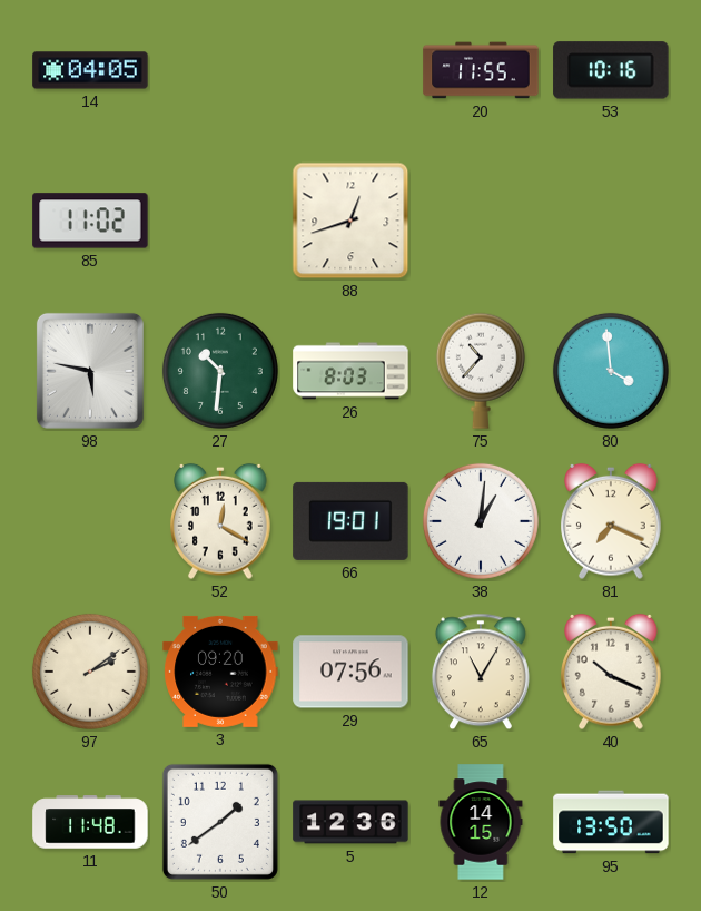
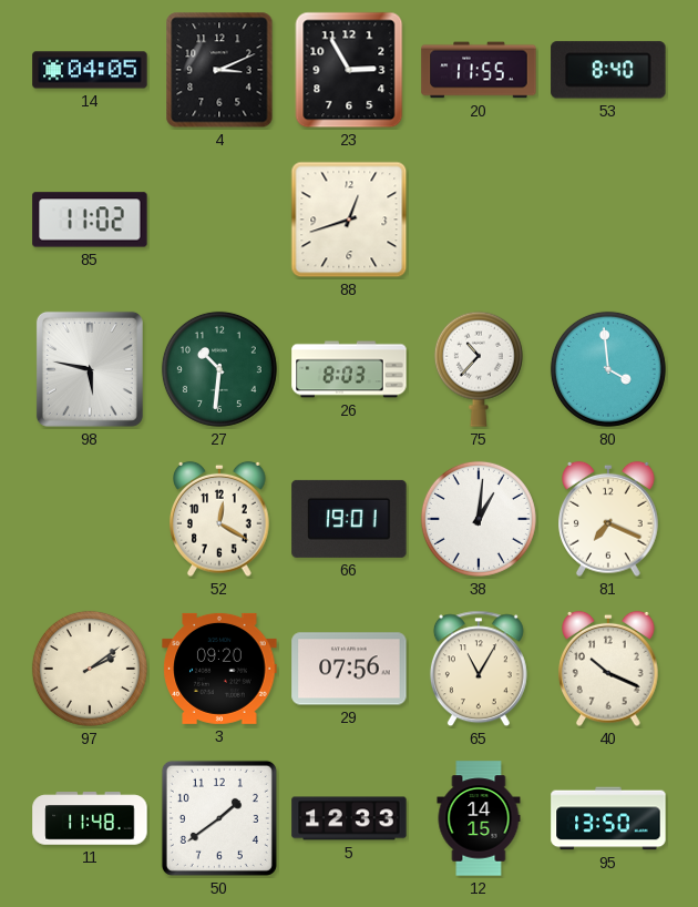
4: none -> 3:11 (219, 70)
23: none -> 2:55 (349, 70)
53: 10:16 -> 8:40 (608, 70)
5: 12:36 -> 12:33 (349, 818)
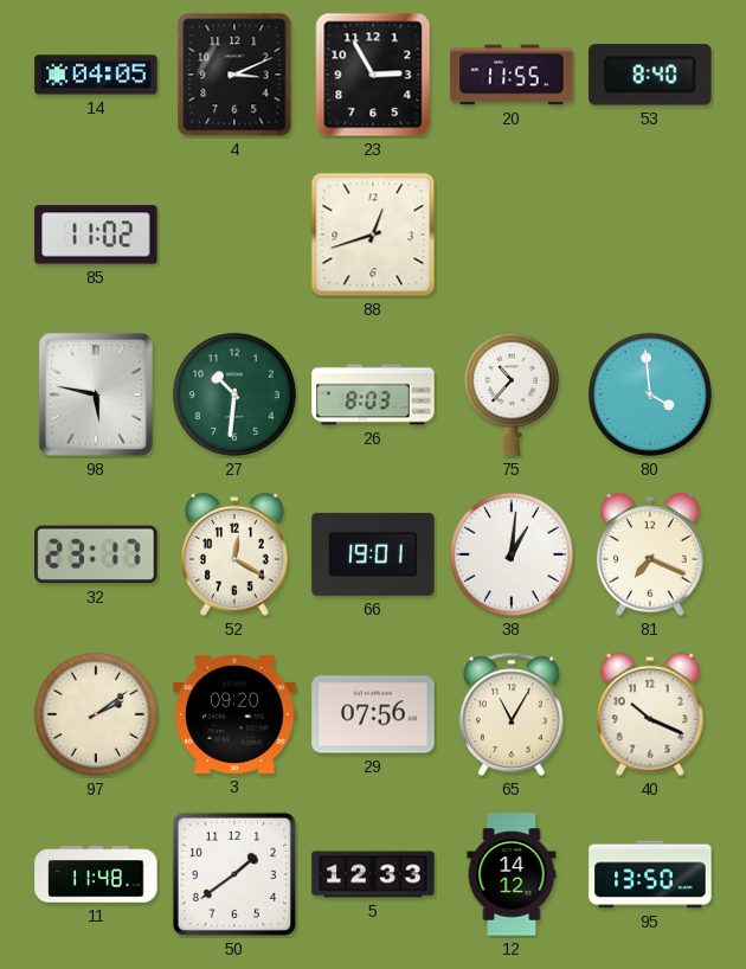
32: none -> 23:17 (96, 554)
12: 14:15 -> 14:12 (512, 874)
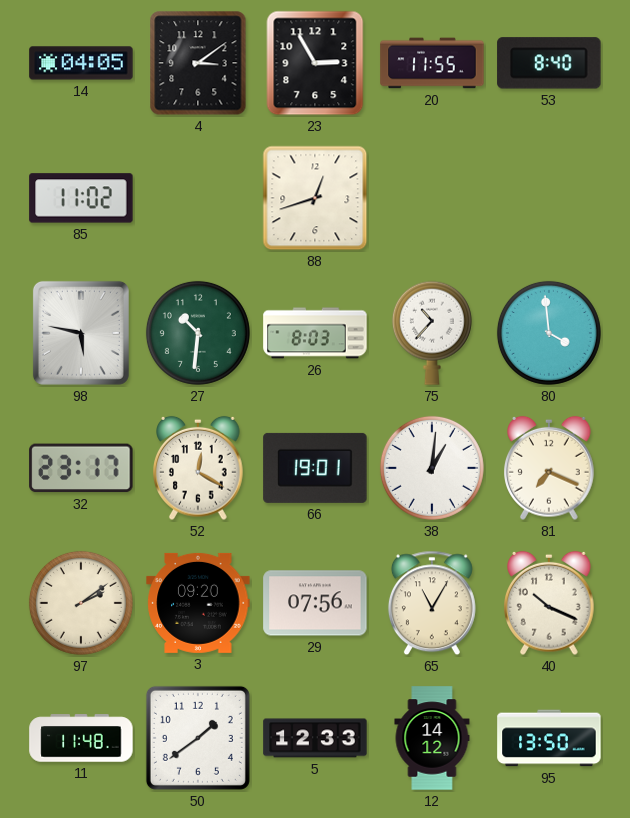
4: 3:11 -> 3:09 (198, 63)
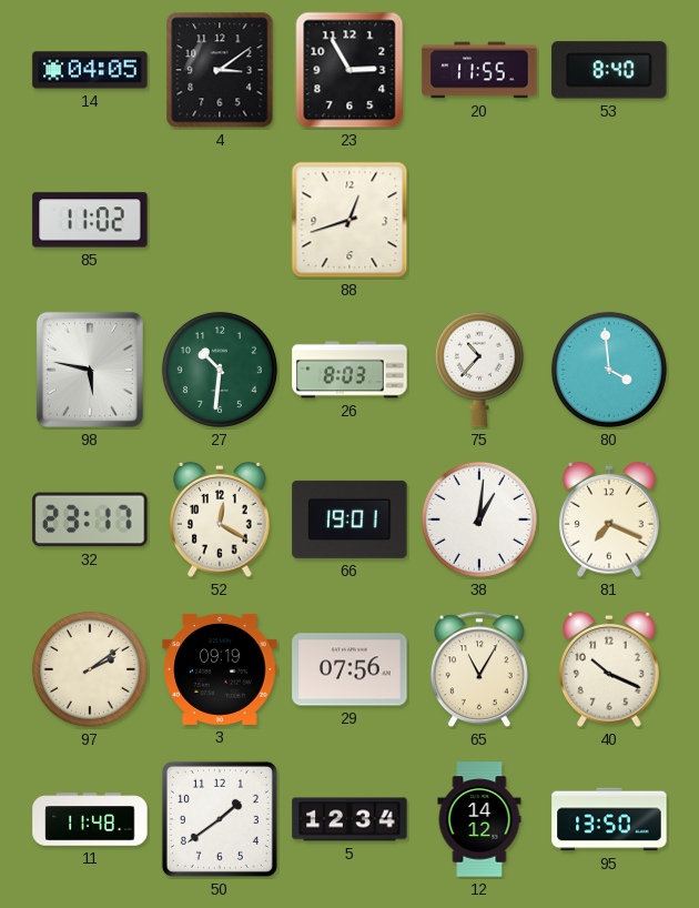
3: 09:20 -> 09:19 (220, 669)
5: 12:33 -> 12:34 (349, 819)
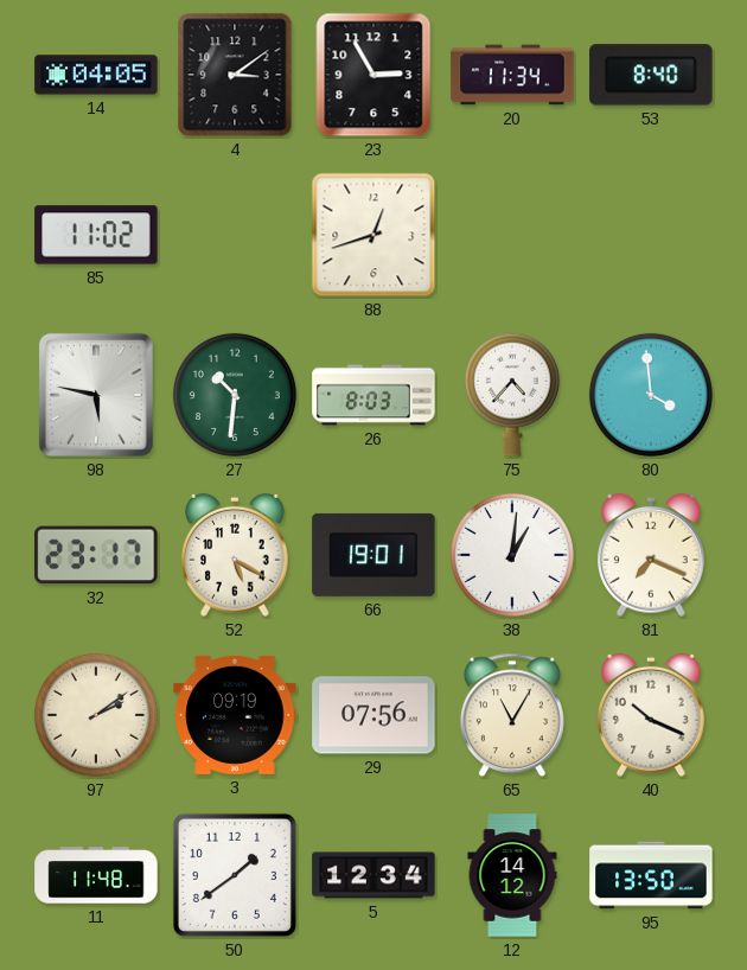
20: 11:55 -> 11:34 (512, 75)
75: 10:37 -> 4:37 (512, 395)
52: 12:20 -> 5:20 (235, 555)
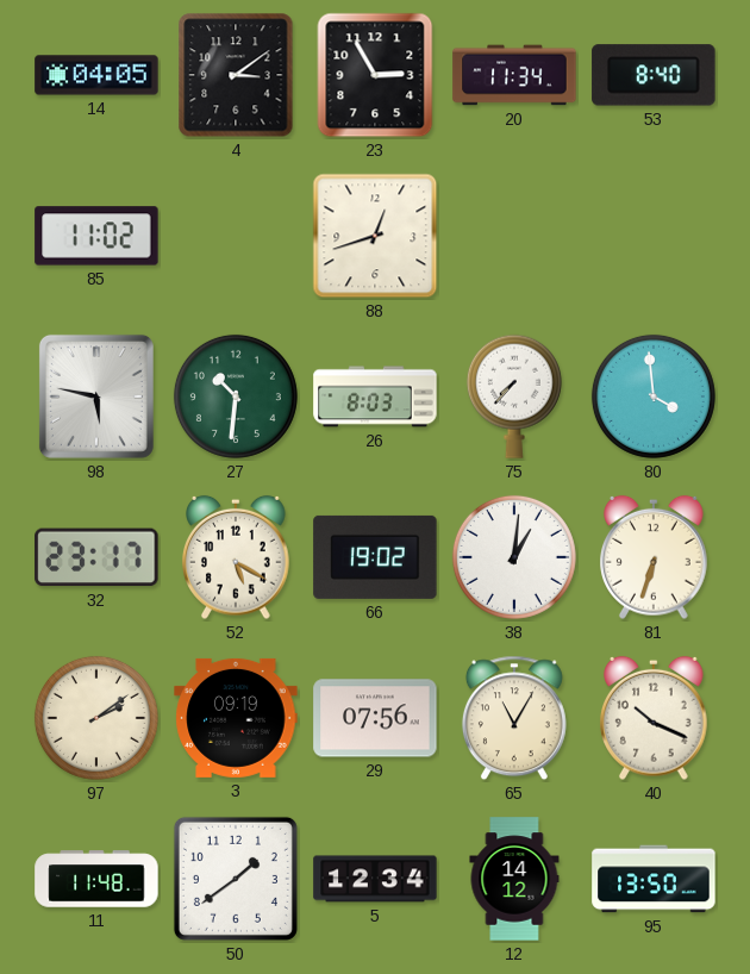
75: 4:37 -> 7:37 (514, 397)
66: 19:01 -> 19:02 (375, 557)
81: 7:19 -> 6:33 (654, 557)
